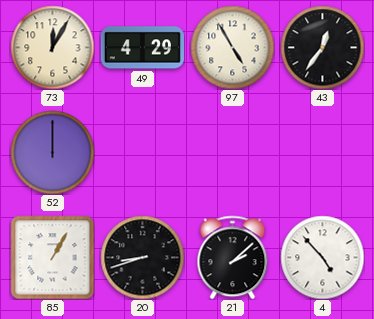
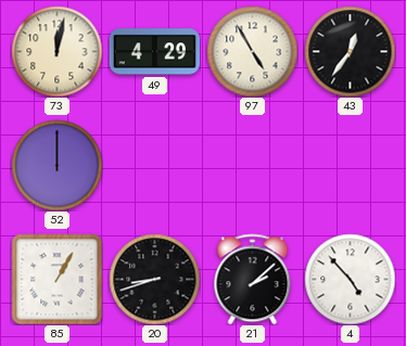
73: 12:05 -> 12:02 (56, 51)
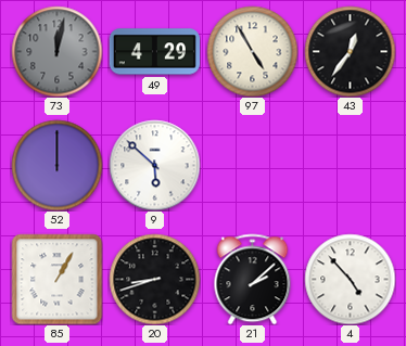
73 dial: cream -> grey (56, 51)
9: none -> 5:52 (154, 165)
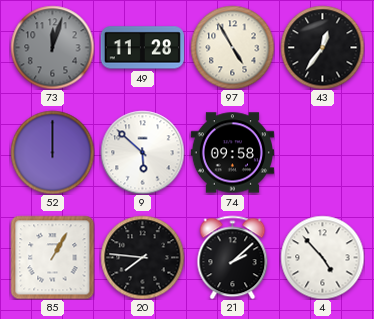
73: 12:02 -> 12:03 (52, 47)
49: 4:29 -> 11:28 (142, 48)
74: none -> 09:58 (232, 153)
20: 8:42 -> 7:46 (142, 257)
